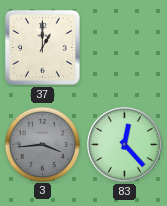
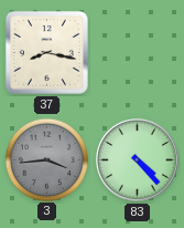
37: 1:00 -> 8:17 (46, 52)
83: 12:23 -> 4:23 (138, 160)
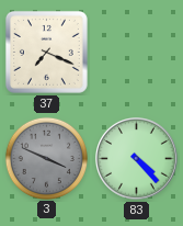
37: 8:17 -> 7:19 (46, 52)
3: 3:44 -> 3:49 (46, 158)
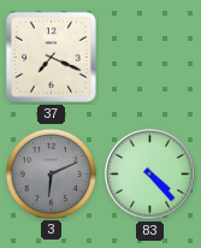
3: 3:49 -> 6:11 (51, 173)
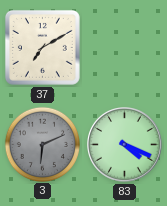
37: 7:19 -> 7:10 (42, 47)
83: 4:23 -> 4:19 (125, 145)
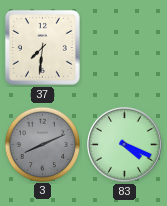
37: 7:10 -> 7:31 (42, 47)
3: 6:11 -> 8:11 (42, 144)
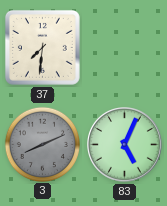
83: 4:19 -> 5:04 (125, 145)
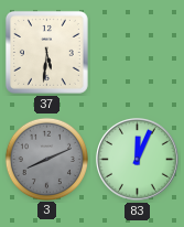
37: 7:31 -> 5:31 (46, 52)
83: 5:04 -> 12:04 (138, 160)
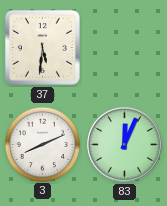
3 dial: grey -> white (42, 144)
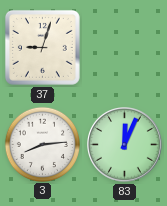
37: 5:31 -> 9:03 (42, 47)
3: 8:11 -> 8:14 (42, 144)
